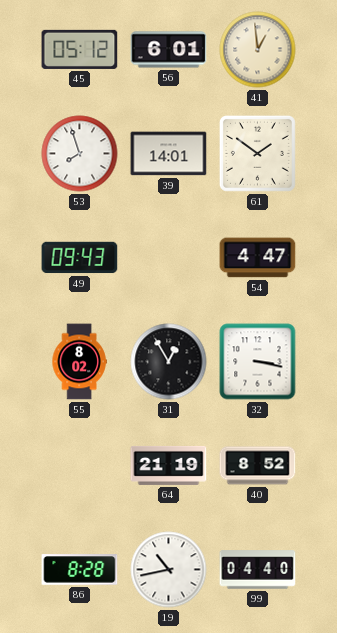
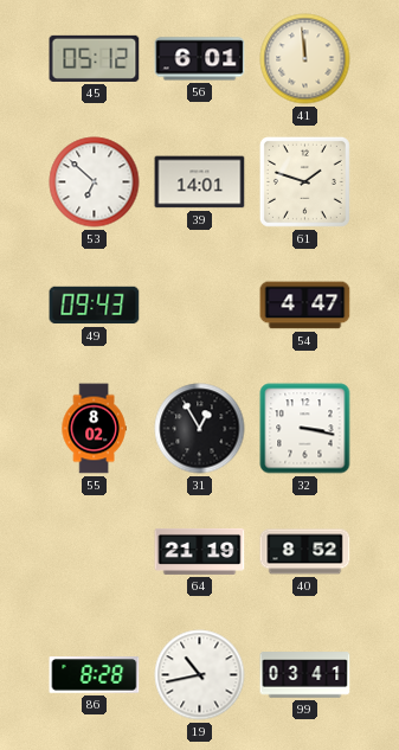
41: 12:59 -> 11:59 (305, 59)
53: 7:57 -> 6:52 (95, 182)
61: 1:51 -> 1:48 (304, 181)
99: 04:40 -> 03:41 (305, 675)
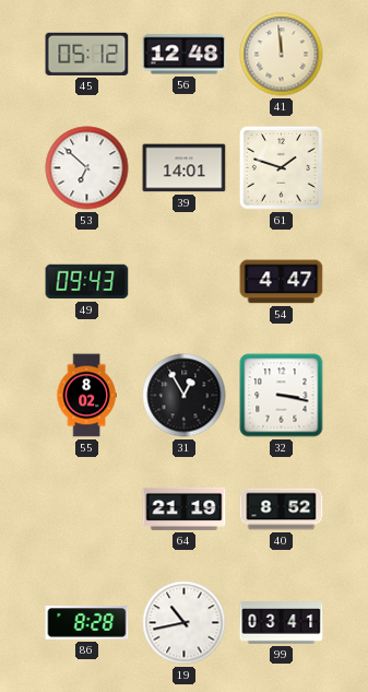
56: 6:01 -> 12:48 (185, 55)
